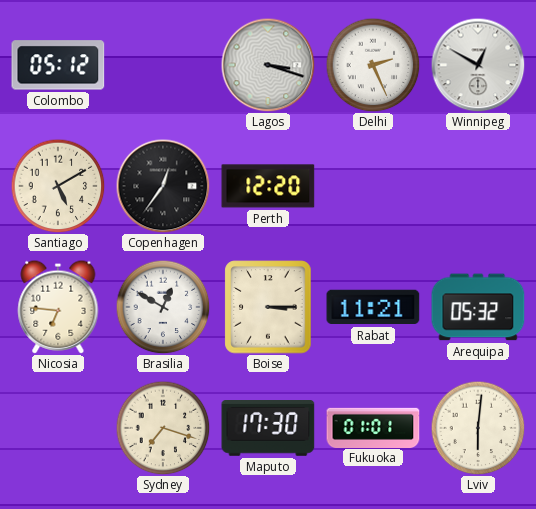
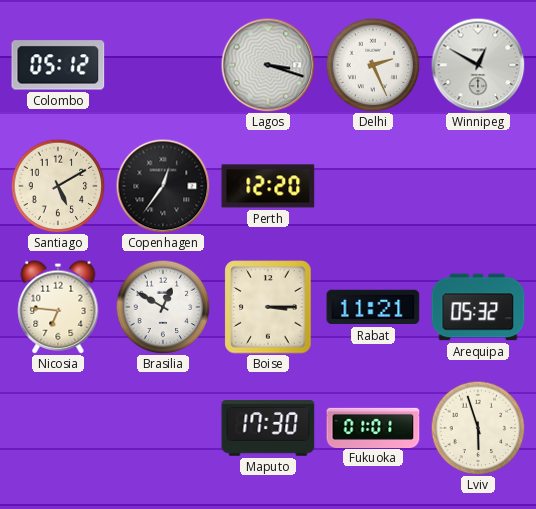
Sydney: 7:18 -> none (163, 428)
Lviv: 6:01 -> 5:57 (478, 428)
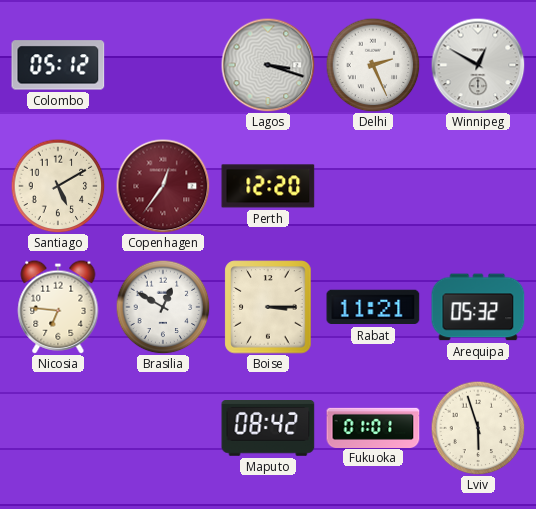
Copenhagen dial: black -> burgundy (163, 186)
Maputo: 17:30 -> 08:42 (268, 429)
